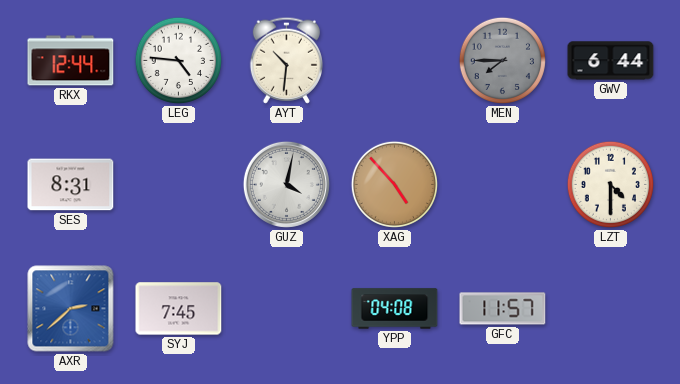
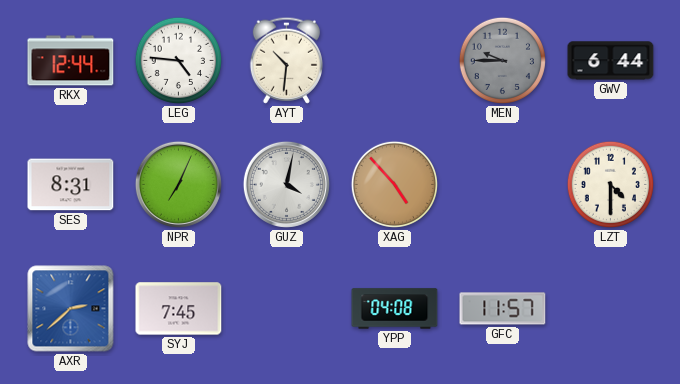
MEN: 7:45 -> 9:45 (502, 60)
NPR: none -> 7:04 (178, 184)
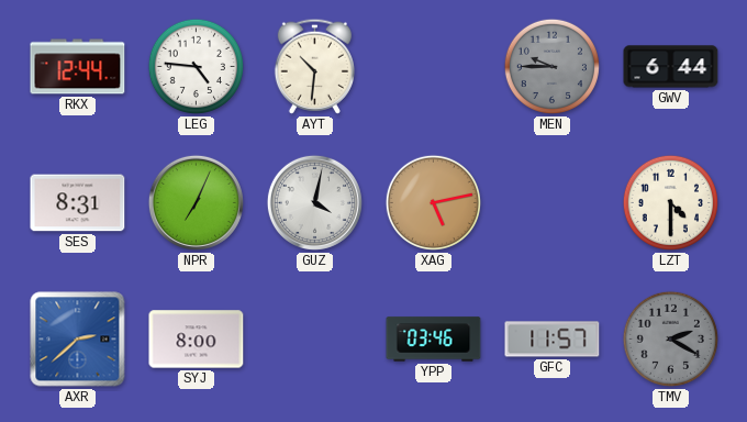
XAG: 4:53 -> 5:13 (433, 202)
SYJ: 7:45 -> 8:00 (197, 340)
YPP: 04:08 -> 03:46 (434, 340)
TMV: none -> 2:20 (670, 338)
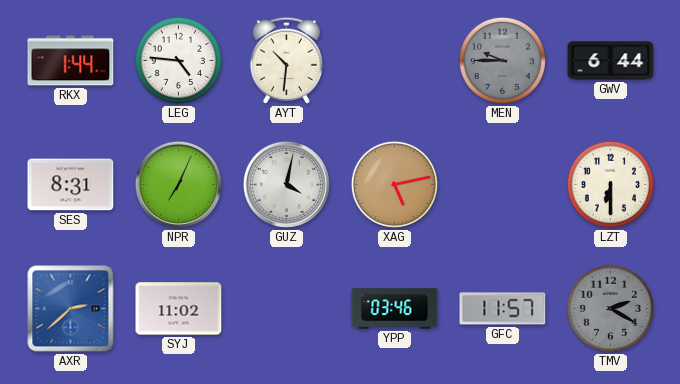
RKX: 12:44 -> 1:44 (71, 61)
LZT: 4:30 -> 6:30 (610, 184)
SYJ: 8:00 -> 11:02 (179, 309)
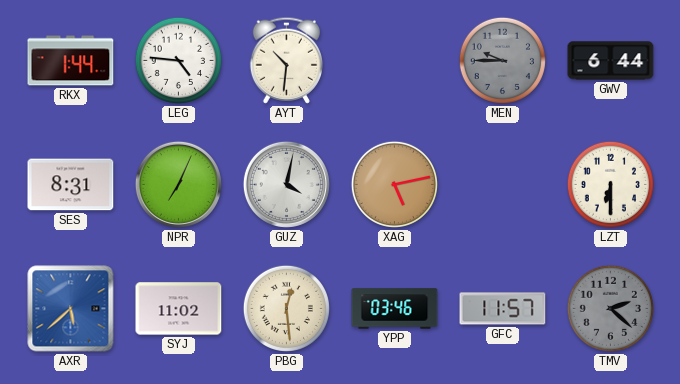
AXR: 2:38 -> 5:38 (71, 309)
PBG: none -> 12:29 (286, 308)
TMV: 2:20 -> 2:22 (610, 308)
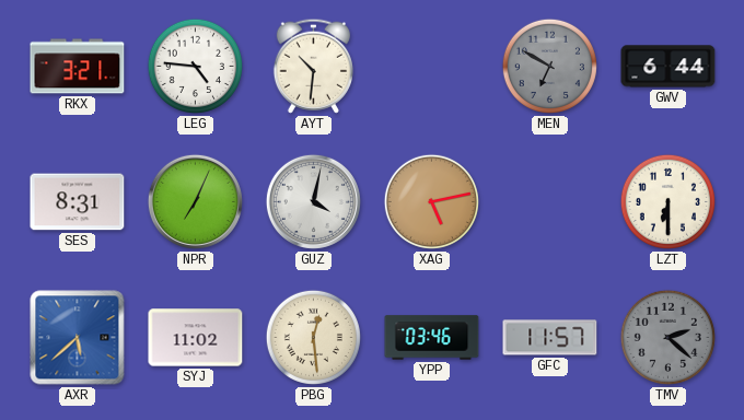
RKX: 1:44 -> 3:21 (78, 67)
MEN: 9:45 -> 6:50 (549, 66)
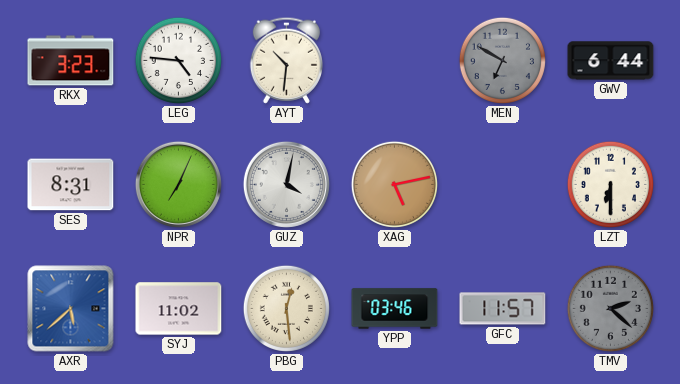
RKX: 3:21 -> 3:23 (71, 61)
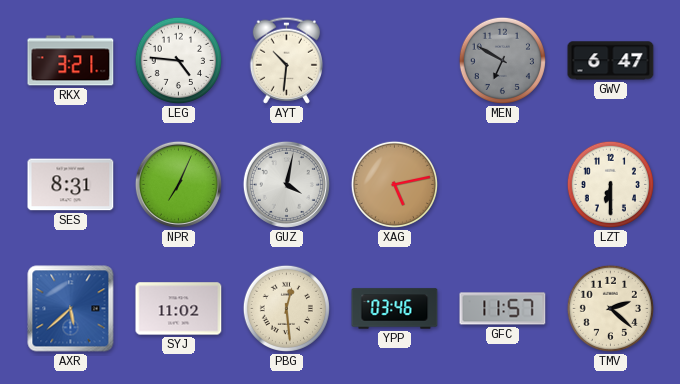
RKX: 3:23 -> 3:21 (71, 61)
GWV: 6:44 -> 6:47 (611, 61)
TMV dial: grey -> cream (610, 308)
